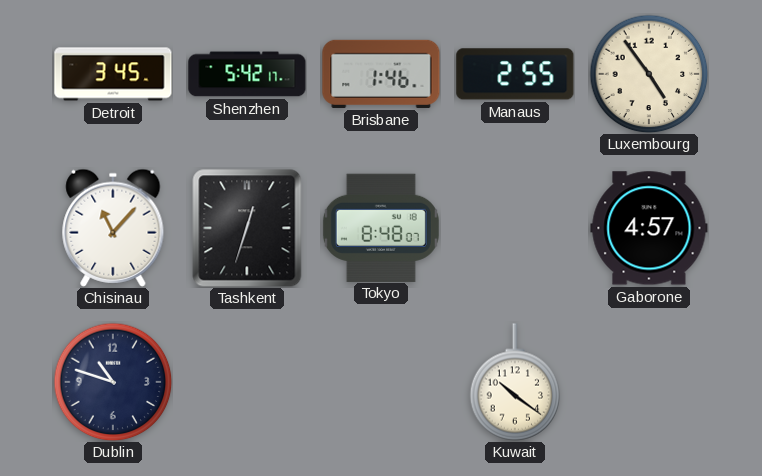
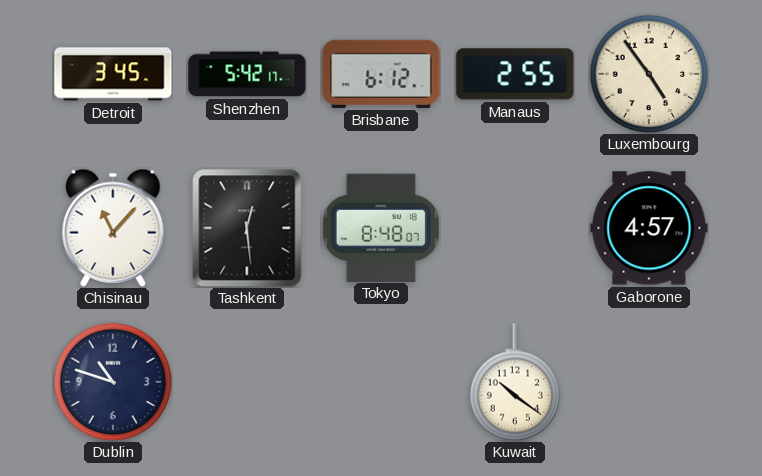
Brisbane: 1:46 -> 6:12 (381, 74)
Tashkent: 12:33 -> 12:29 (247, 228)
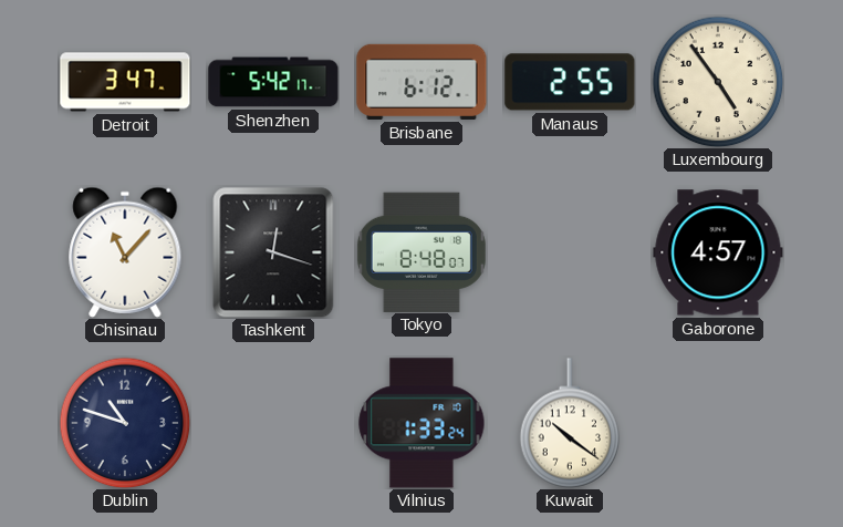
Detroit: 3:45 -> 3:47 (125, 82)
Tashkent: 12:29 -> 12:18 (273, 252)
Vilnius: none -> 1:33 (421, 423)
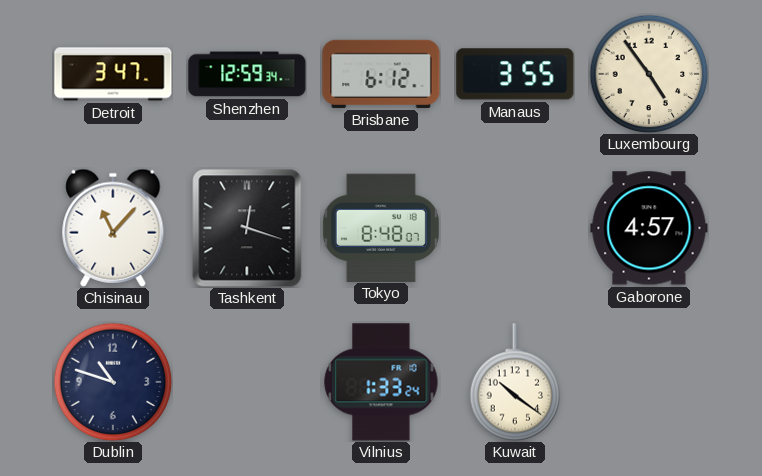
Shenzhen: 5:42 -> 12:59 (247, 74)
Manaus: 2:55 -> 3:55 (515, 74)
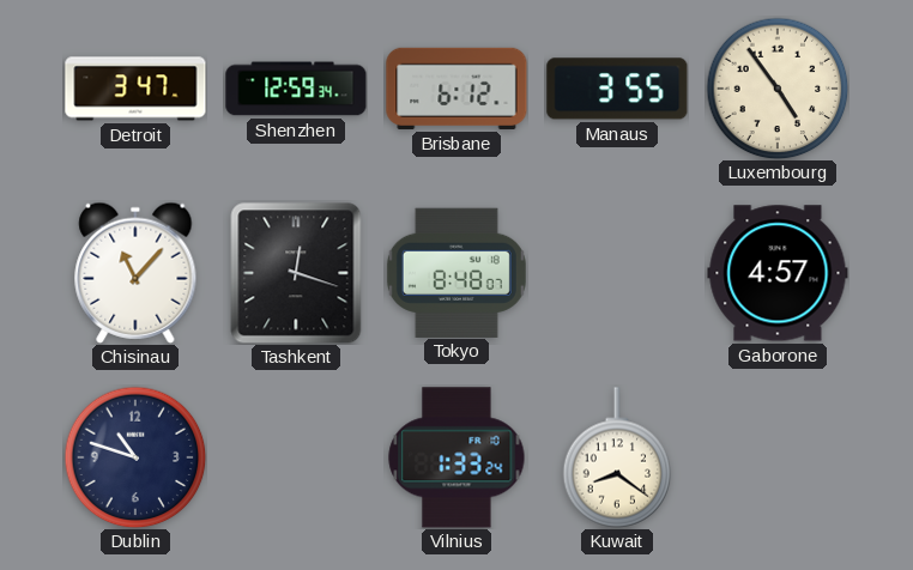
Kuwait: 10:21 -> 8:21 (617, 457)
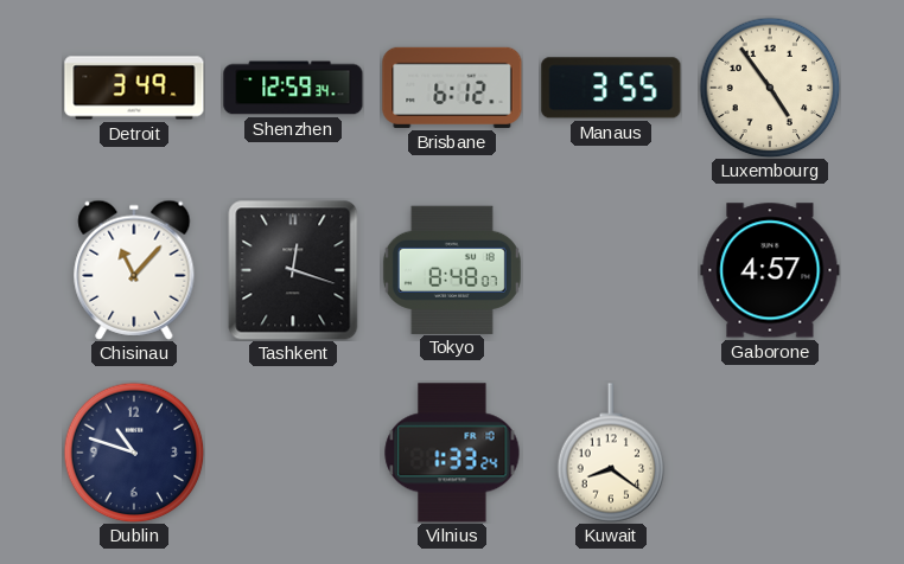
Detroit: 3:47 -> 3:49 (134, 88)
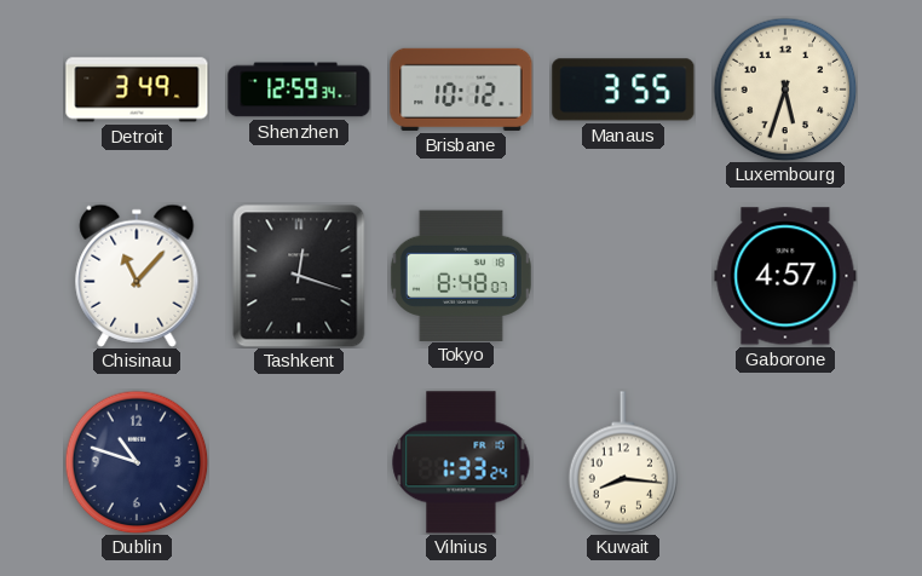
Brisbane: 6:12 -> 10:12 (461, 90)
Luxembourg: 4:54 -> 5:33 (785, 90)
Kuwait: 8:21 -> 8:16 (623, 462)
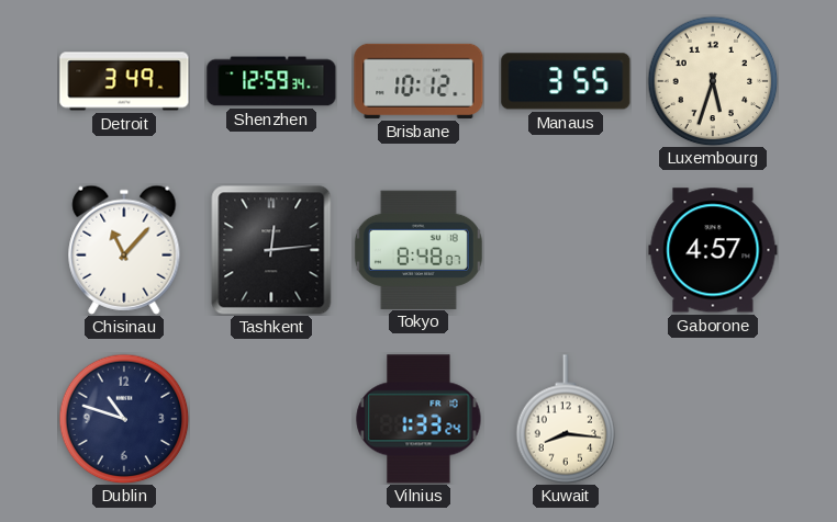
Tashkent: 12:18 -> 12:14 (271, 250)
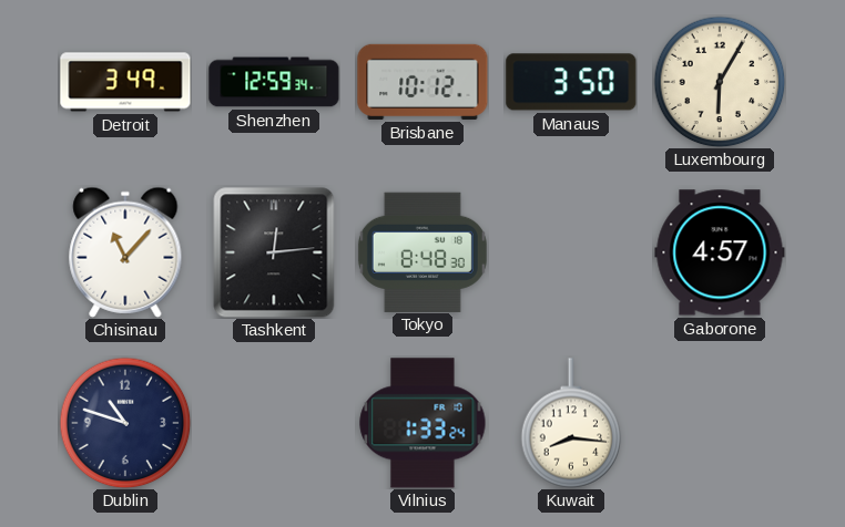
Manaus: 3:55 -> 3:50 (571, 82)
Luxembourg: 5:33 -> 6:05 (720, 82)
Tokyo: 8:48:07 -> 8:48:30 (423, 251)
